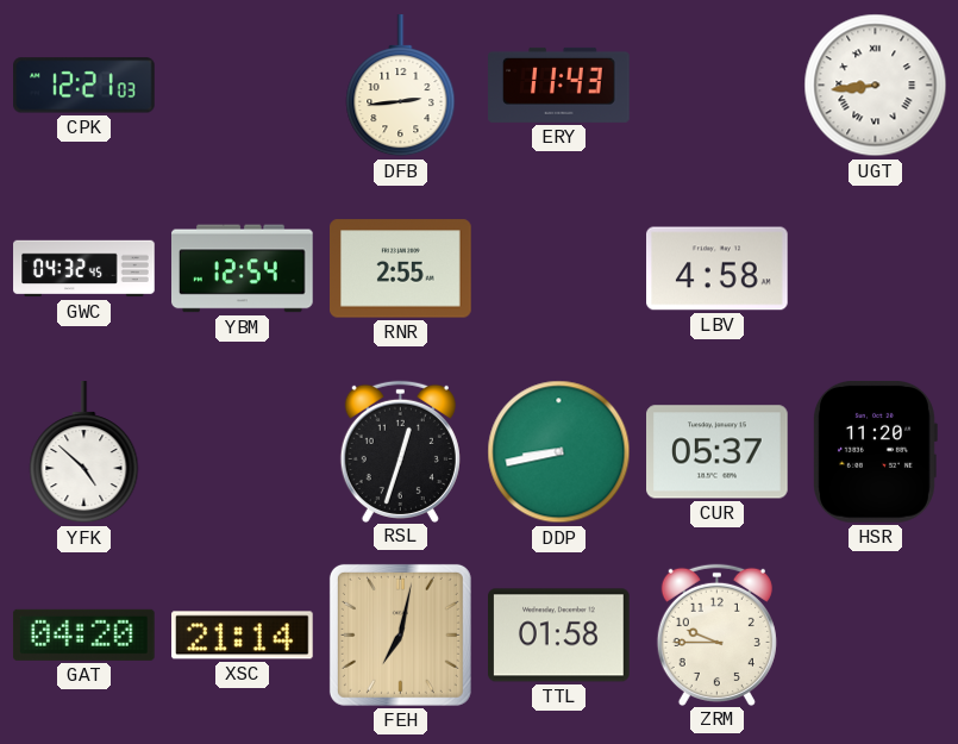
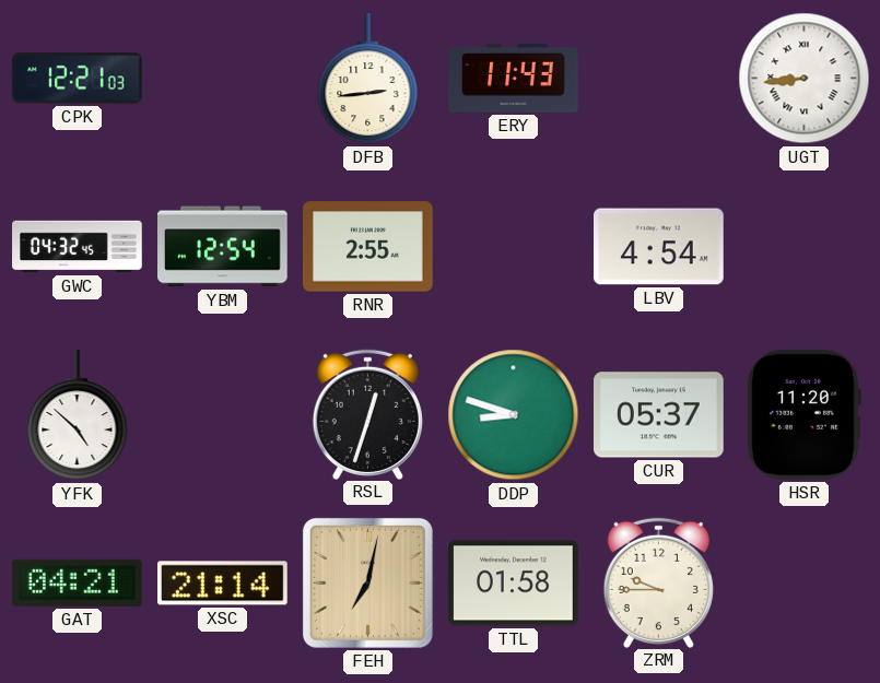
LBV: 4:58 -> 4:54 (659, 247)
DDP: 8:43 -> 8:48 (514, 415)
GAT: 04:20 -> 04:21 (77, 582)
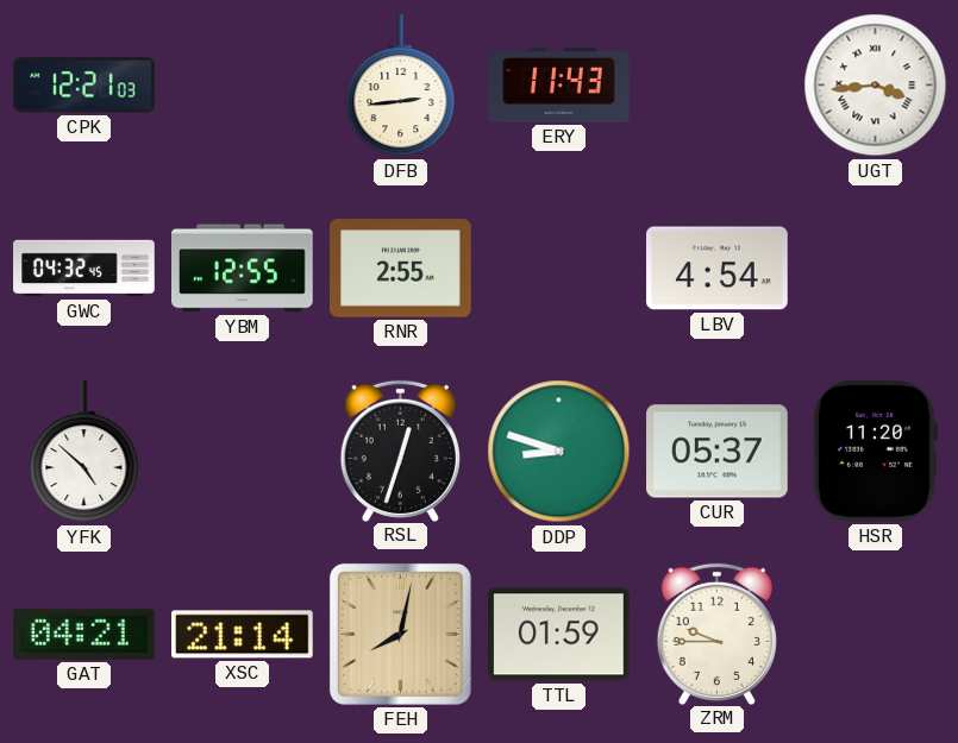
UGT: 8:44 -> 3:44 (876, 86)
YBM: 12:54 -> 12:55 (243, 269)
FEH: 7:02 -> 8:02 (400, 634)
TTL: 01:58 -> 01:59 (559, 635)
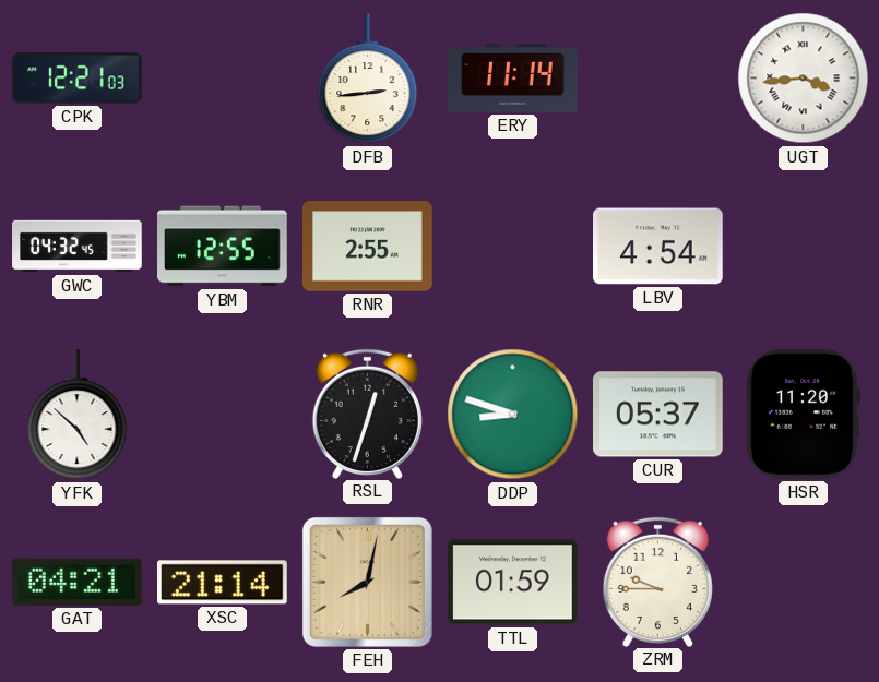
ERY: 11:43 -> 11:14 (513, 77)
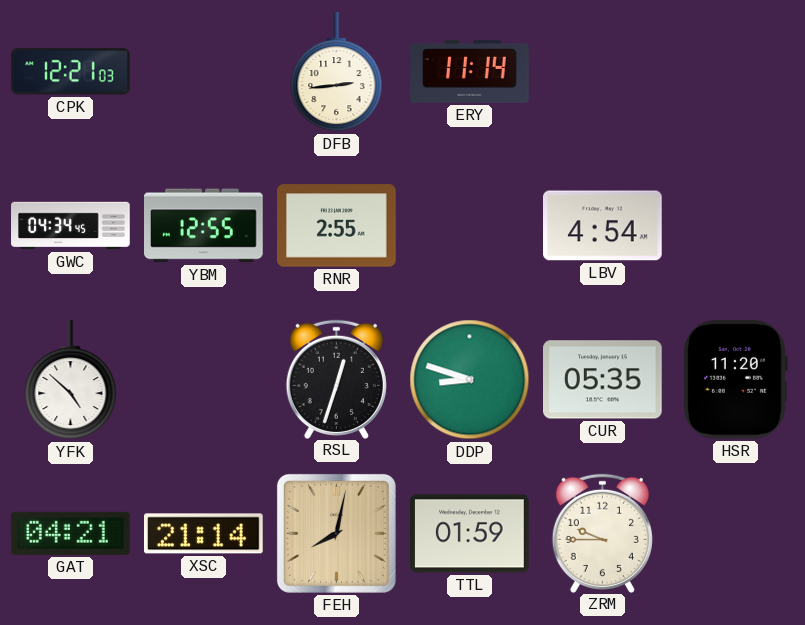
UGT: 3:44 -> none (804, 79)
GWC: 04:32 -> 04:34 (71, 226)
CUR: 05:37 -> 05:35 (603, 380)
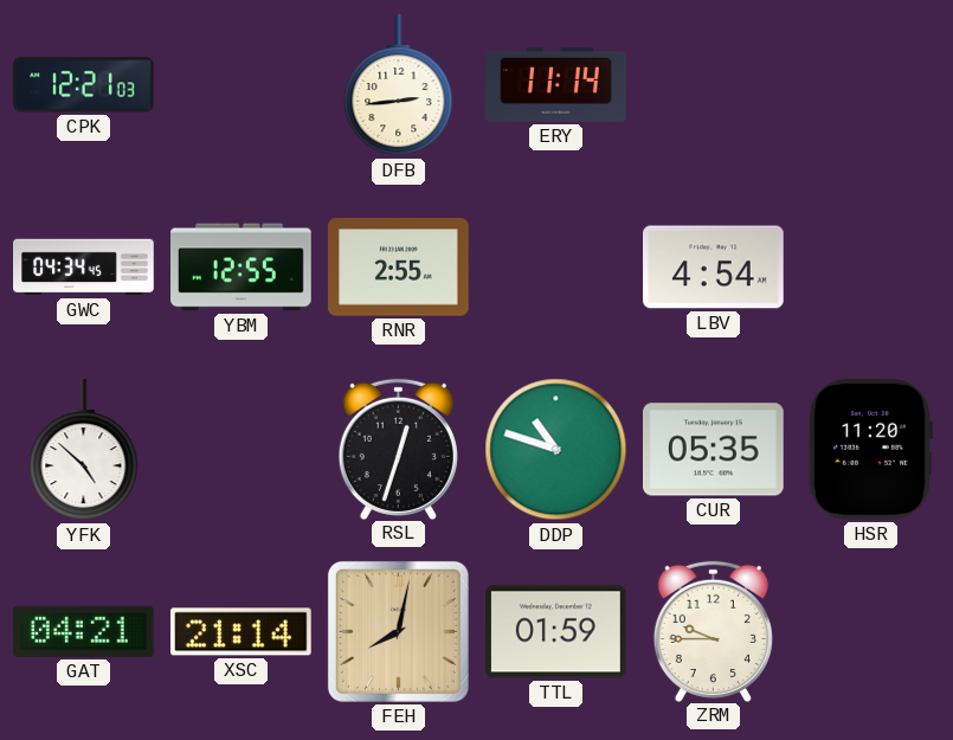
DDP: 8:48 -> 10:48 (556, 450)
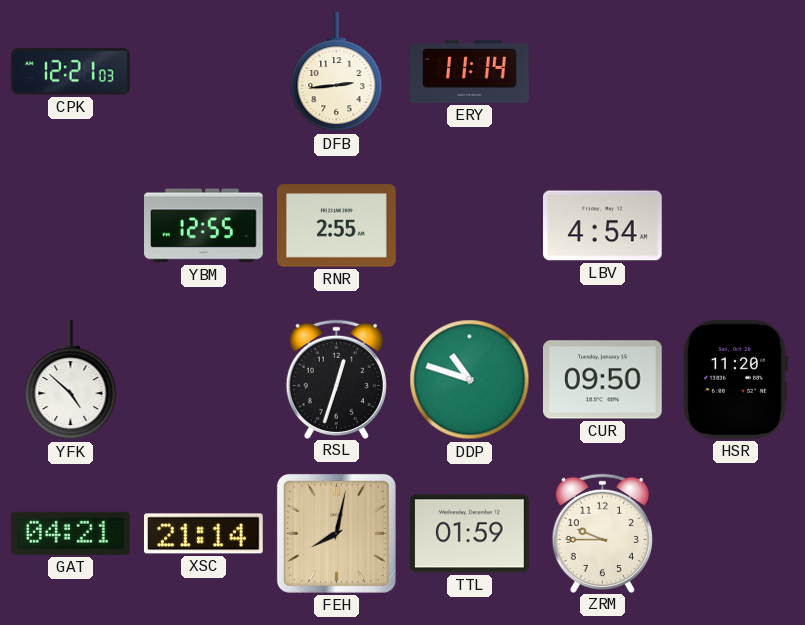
GWC: 04:34 -> none (84, 268)
CUR: 05:35 -> 09:50 (603, 380)
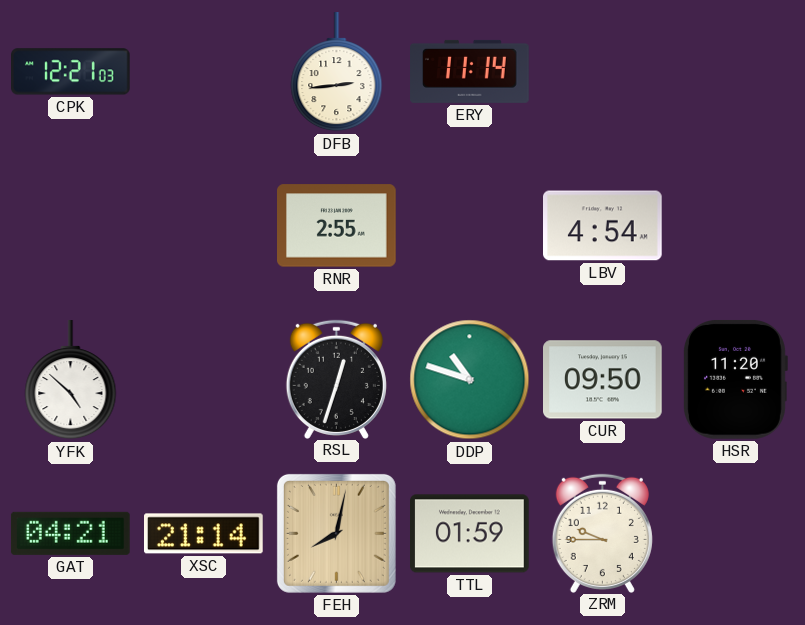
YBM: 12:55 -> none (204, 226)
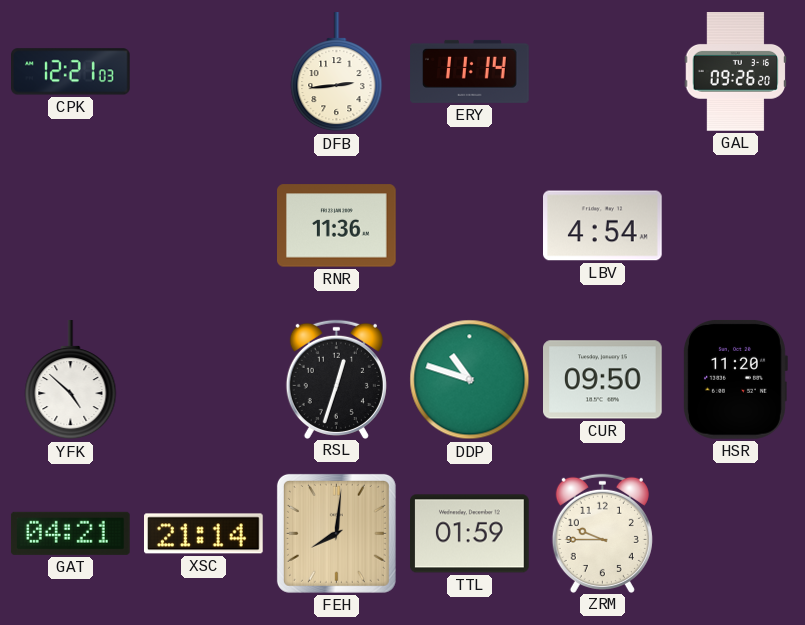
GAL: none -> 09:26 (736, 72)
RNR: 2:55 -> 11:36 (337, 226)
FEH: 8:02 -> 8:01 (336, 533)
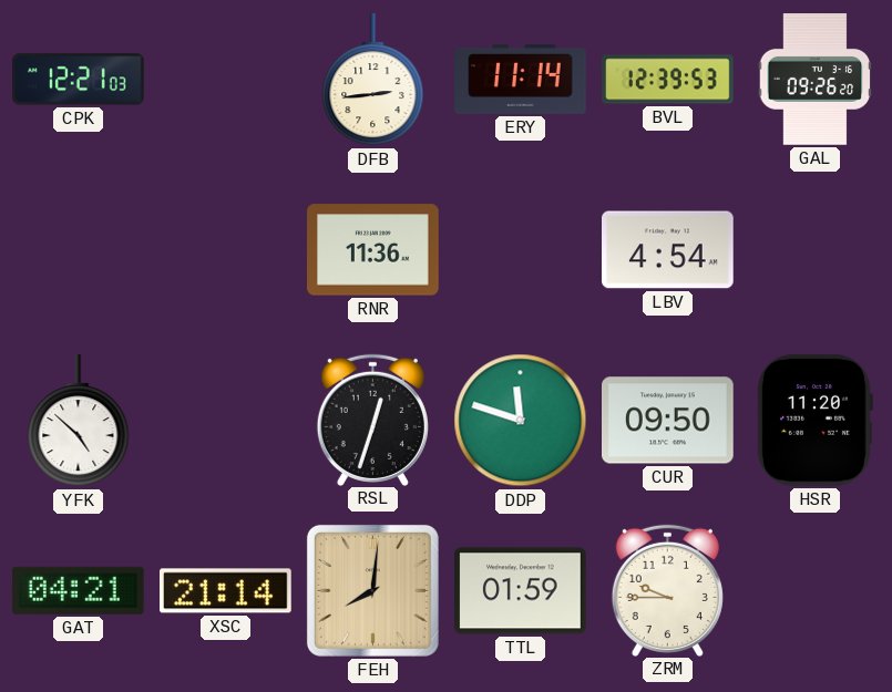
BVL: none -> 12:39 (668, 80)
DDP: 10:48 -> 11:48 (521, 421)
